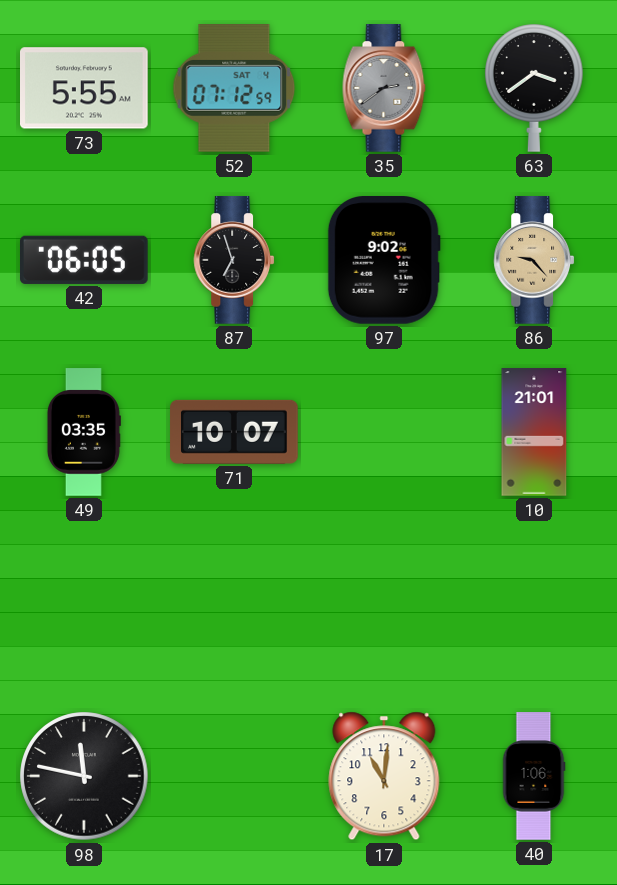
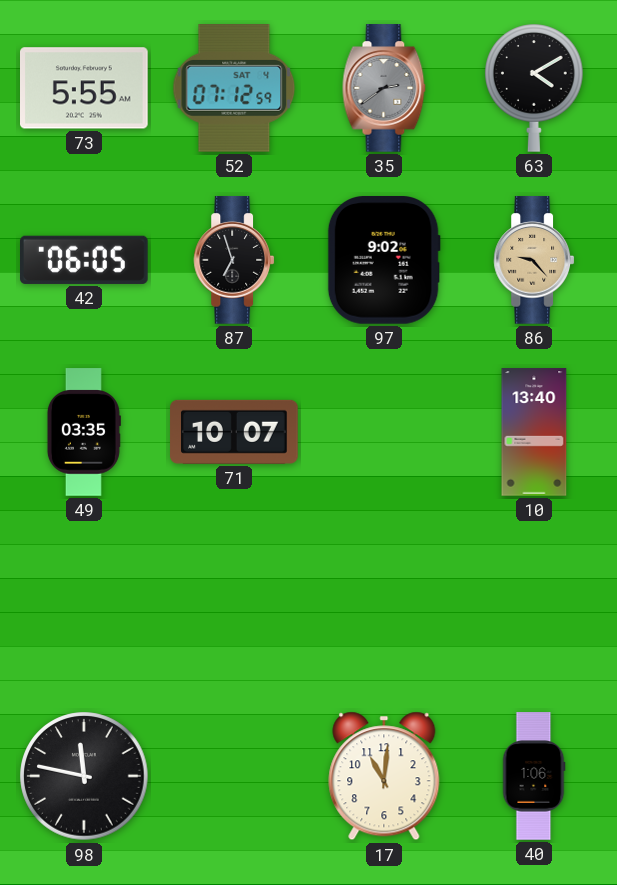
63: 3:39 -> 4:10 (535, 88)
10: 21:01 -> 13:40 (534, 432)
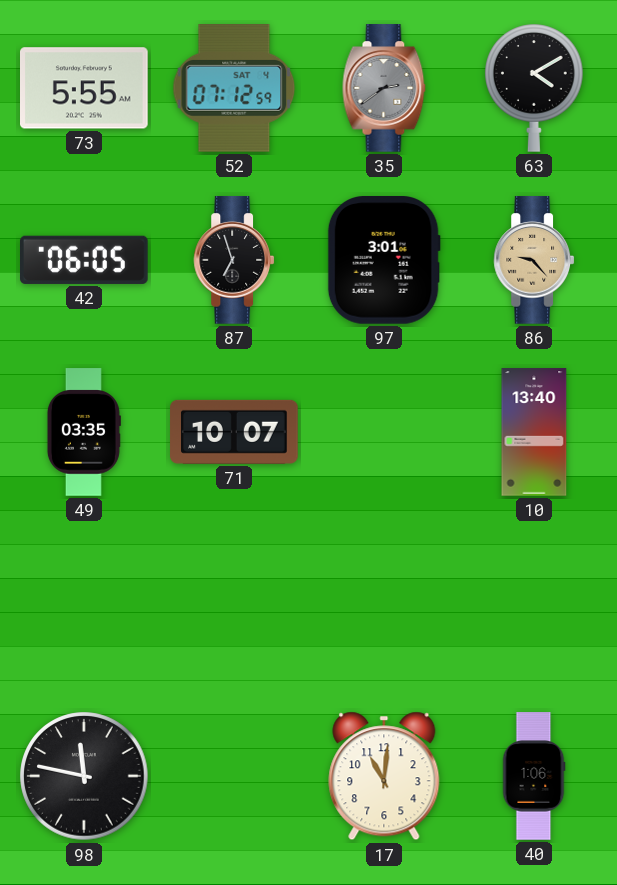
97: 9:02 -> 3:01 (384, 261)
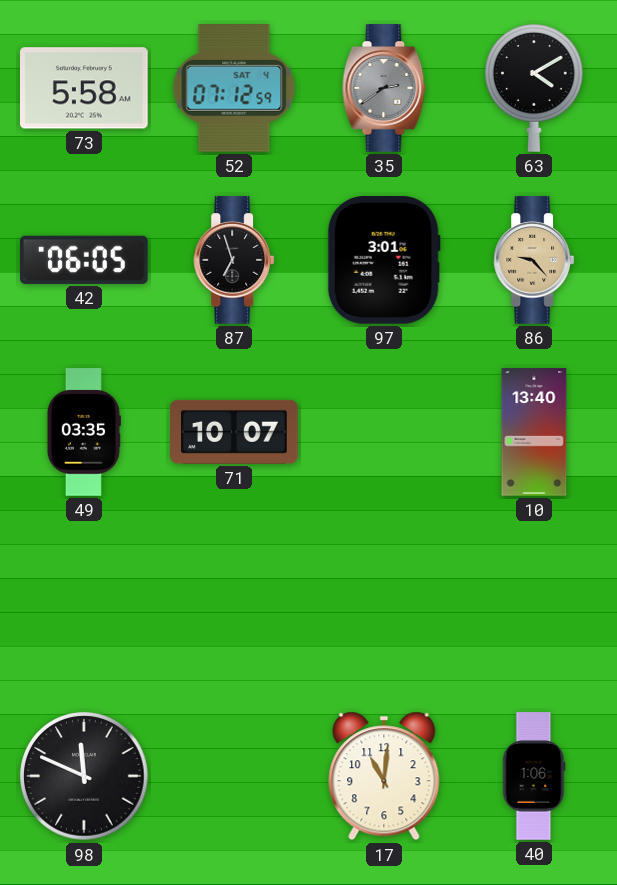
73: 5:55 -> 5:58 (85, 88)
98: 11:47 -> 11:49 (84, 776)
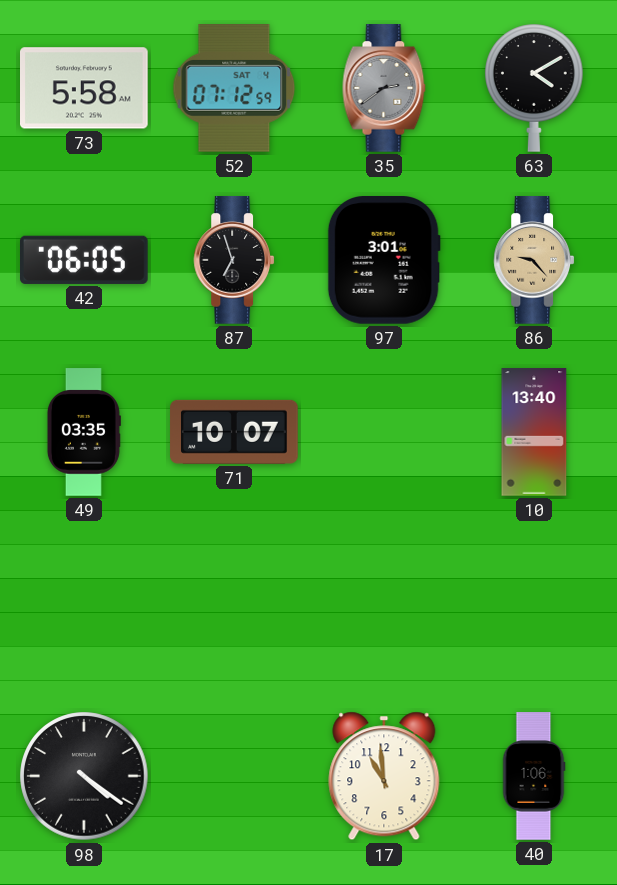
98: 11:49 -> 4:21 (84, 776)
17: 11:01 -> 10:59 (384, 776)
